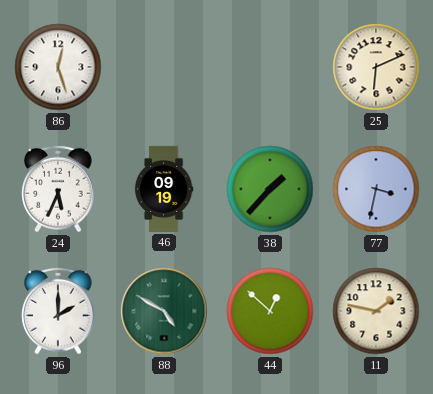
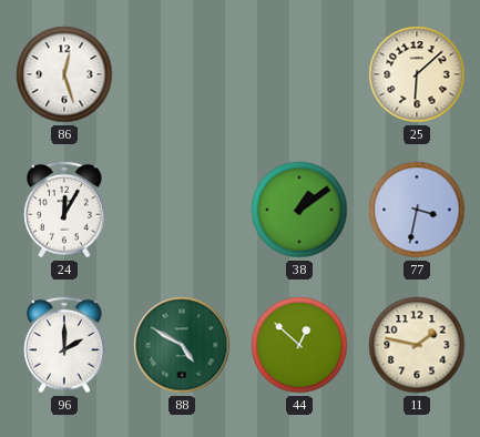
25: 6:11 -> 6:08 (417, 74)
24: 5:34 -> 12:05 (64, 210)
46: 09:19 -> none (164, 189)
38: 1:37 -> 1:09 (299, 210)
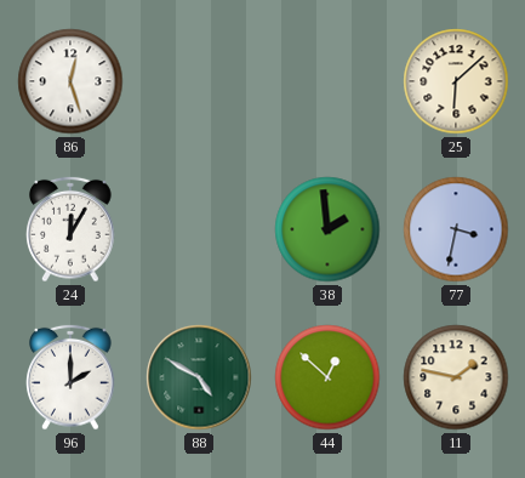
38: 1:09 -> 1:59 (327, 229)
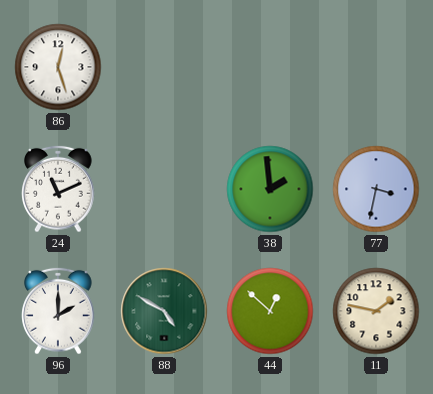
25: 6:08 -> none (456, 81)
24: 12:05 -> 11:11 (58, 189)
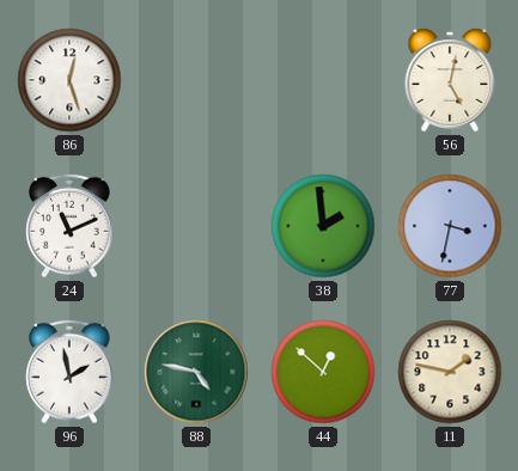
56: none -> 5:02 (450, 80)
96: 2:00 -> 1:58 (69, 372)
88: 4:50 -> 4:47 (196, 372)
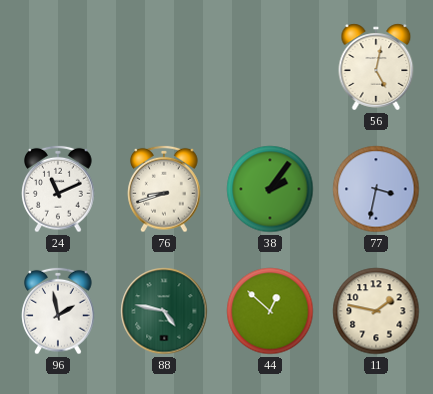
86: 12:27 -> none (69, 80)
76: none -> 8:42 (164, 189)
38: 1:59 -> 2:06 (270, 189)
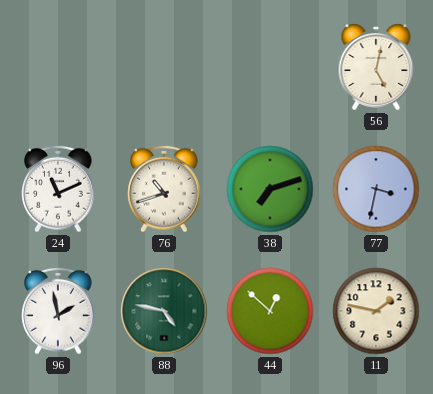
76: 8:42 -> 10:42 (164, 189)
38: 2:06 -> 7:12 (270, 189)
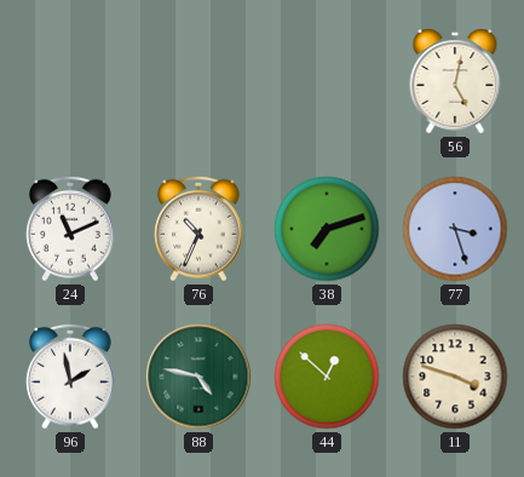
76: 10:42 -> 10:34 (198, 229)
77: 3:32 -> 3:27 (455, 229)
11: 1:47 -> 3:48 (455, 377)
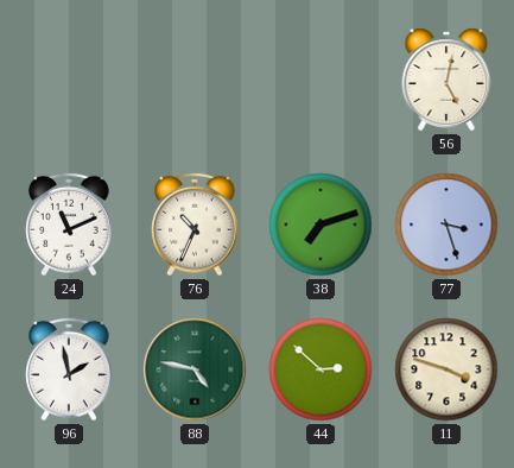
44: 12:52 -> 2:52 (321, 369)
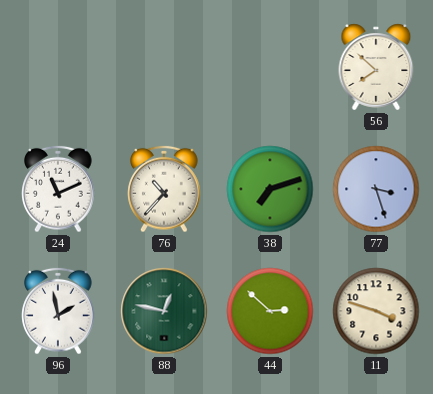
56: 5:02 -> 7:52 (376, 67)
76: 10:34 -> 10:37 (164, 189)
88: 4:47 -> 12:47 (164, 311)
